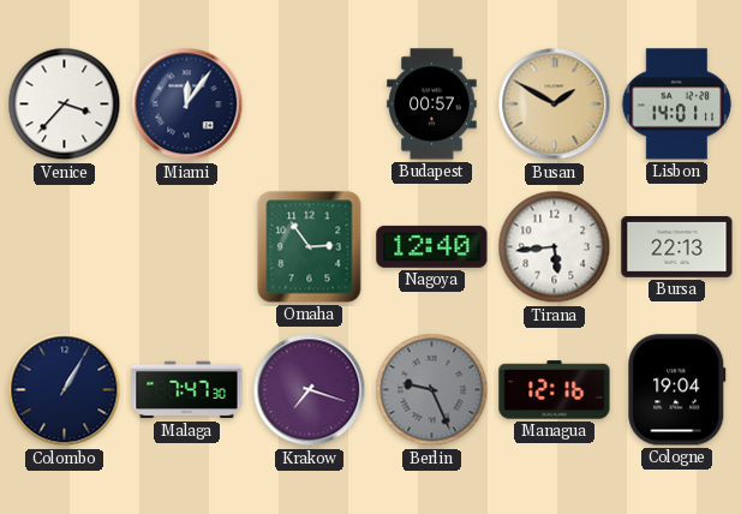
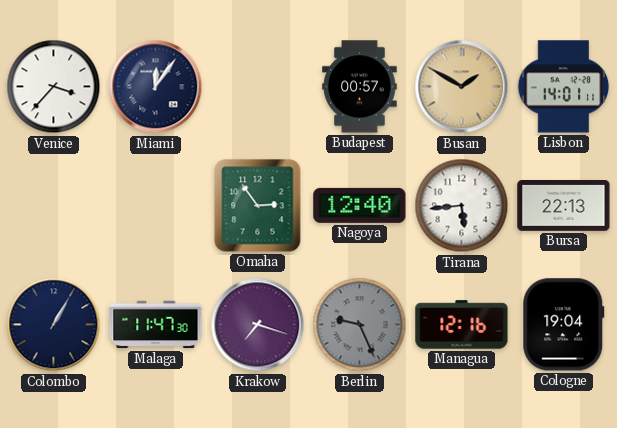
Malaga: 7:47 -> 11:47 (156, 325)
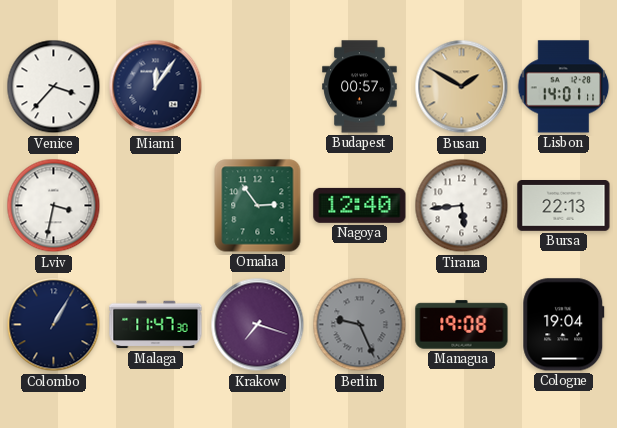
Lviv: none -> 3:32 (54, 206)
Managua: 12:16 -> 19:08 (462, 325)
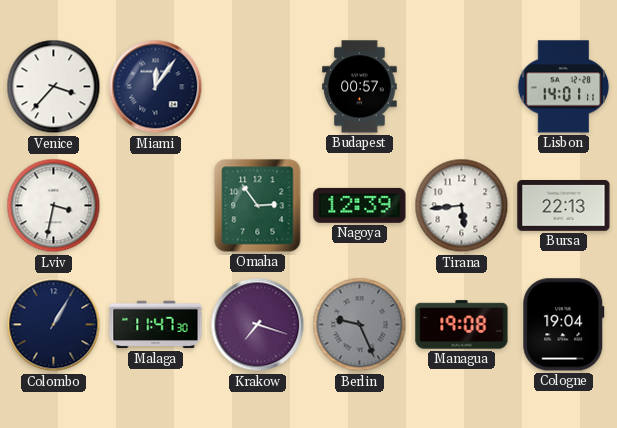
Busan: 1:50 -> none (462, 87)
Nagoya: 12:40 -> 12:39 (360, 205)
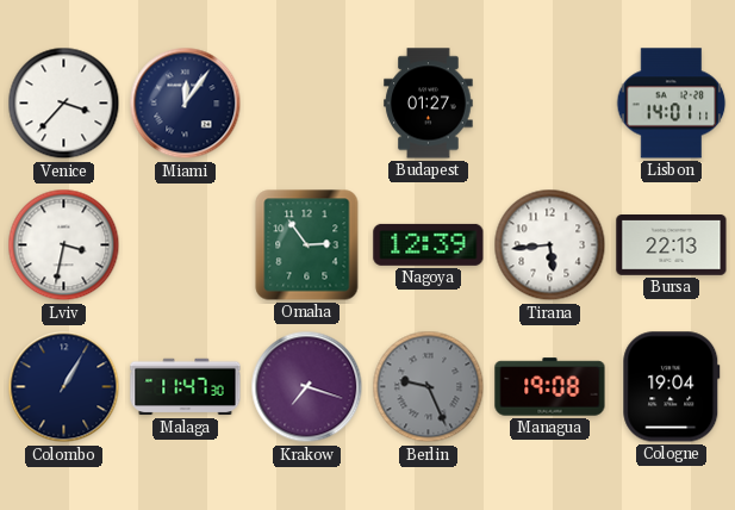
Budapest: 00:57 -> 01:27 (429, 104)
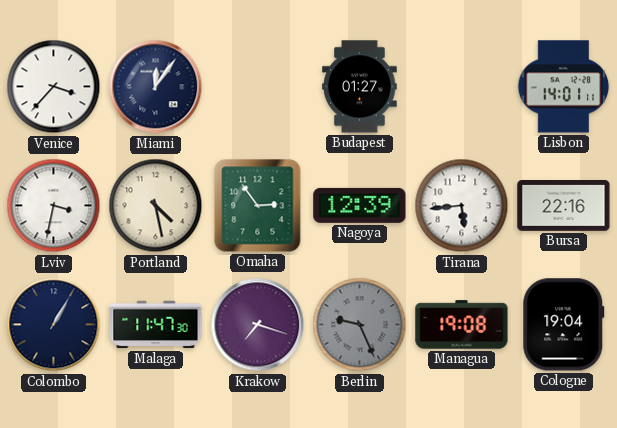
Portland: none -> 4:28 (156, 206)
Bursa: 22:13 -> 22:16 (564, 206)
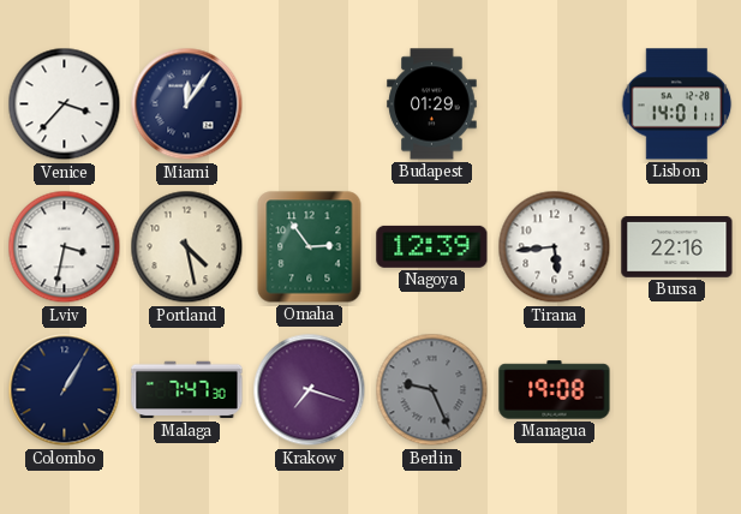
Budapest: 01:27 -> 01:29 (432, 104)
Malaga: 11:47 -> 7:47 (187, 390)
Cologne: 19:04 -> none (564, 325)
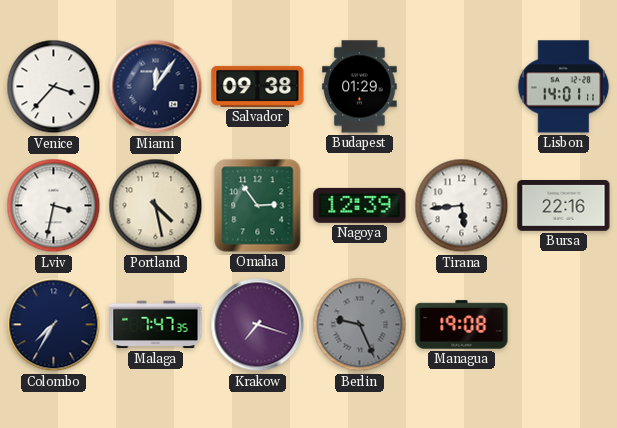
Salvador: none -> 09:38 (258, 86)
Colombo: 1:05 -> 7:35 (54, 325)
Malaga: 7:47:30 -> 7:47:35 (156, 325)
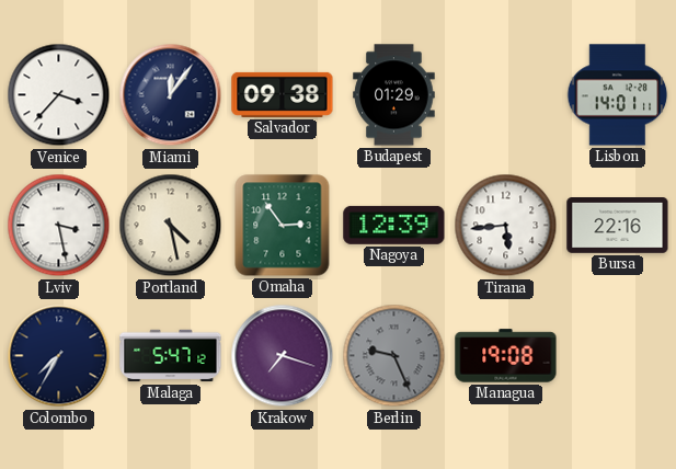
Lviv: 3:32 -> 3:28 (59, 226)
Malaga: 7:47 -> 5:47 (171, 356)
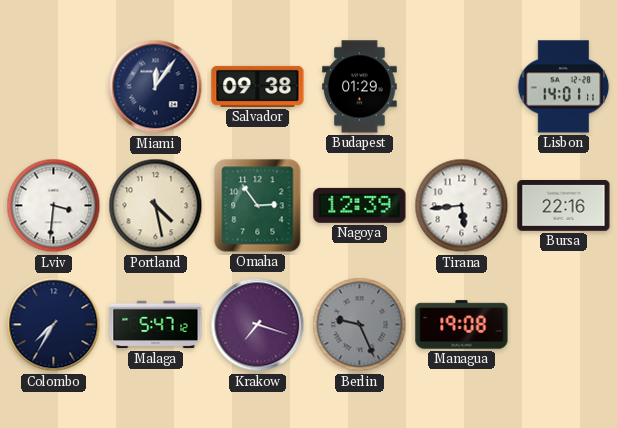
Venice: 3:37 -> none (59, 95)
Lviv: 3:28 -> 3:31 (54, 206)
